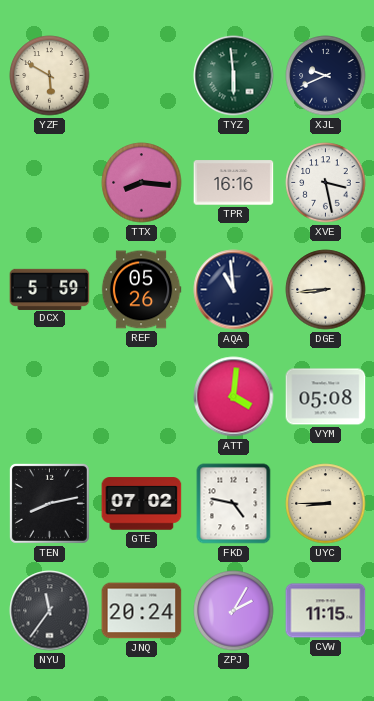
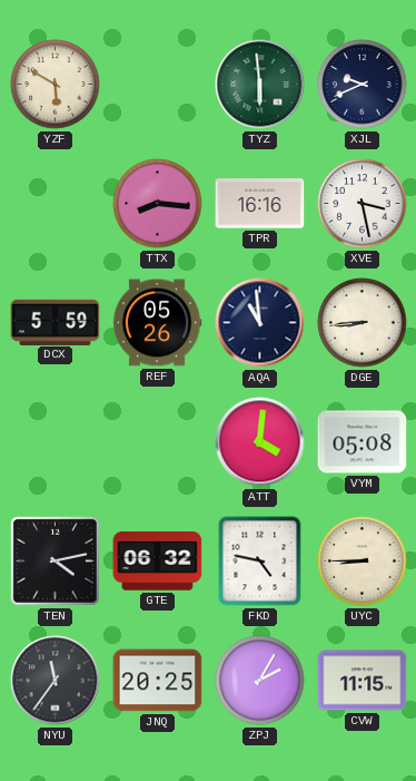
TEN: 8:13 -> 4:13 (55, 560)
GTE: 07:02 -> 06:32 (158, 562)
JNQ: 20:24 -> 20:25 (158, 681)
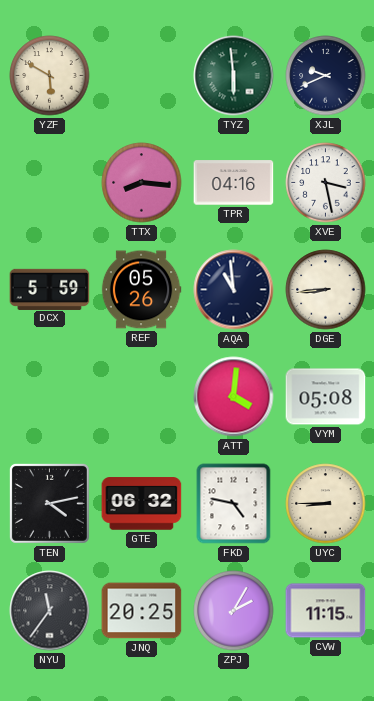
TPR: 16:16 -> 04:16 (234, 183)
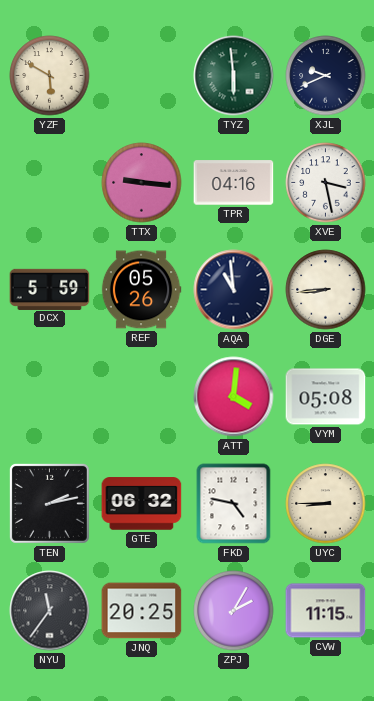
TTX: 8:16 -> 9:16 (142, 183)
TEN: 4:13 -> 2:13 (49, 503)
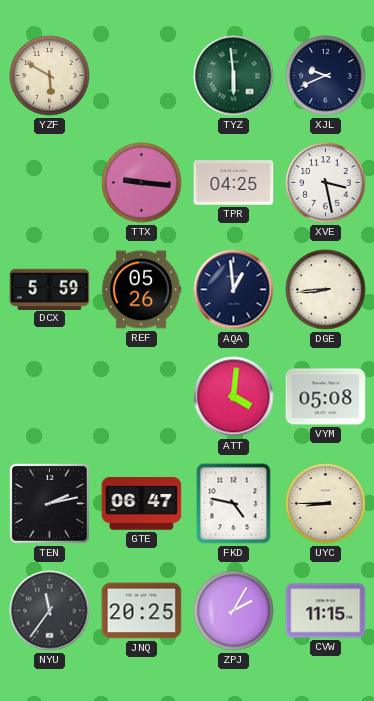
TPR: 04:16 -> 04:25 (234, 183)
AQA: 10:59 -> 12:59 (234, 290)
GTE: 06:32 -> 06:47 (142, 504)
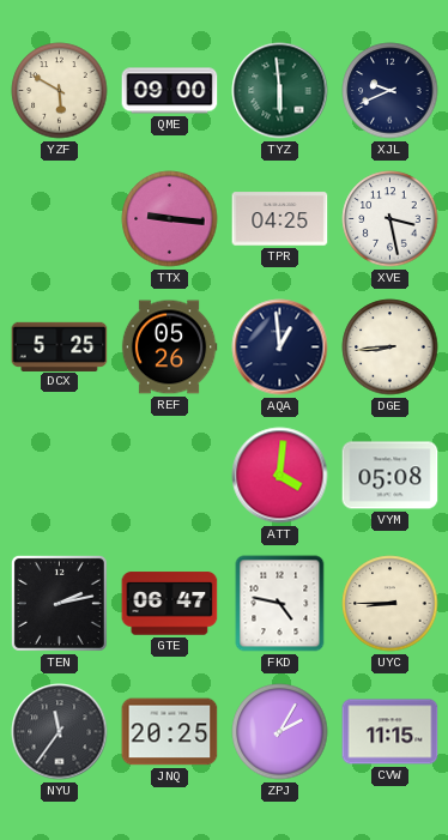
QME: none -> 09:00 (170, 91)
DCX: 5:59 -> 5:25 (60, 346)
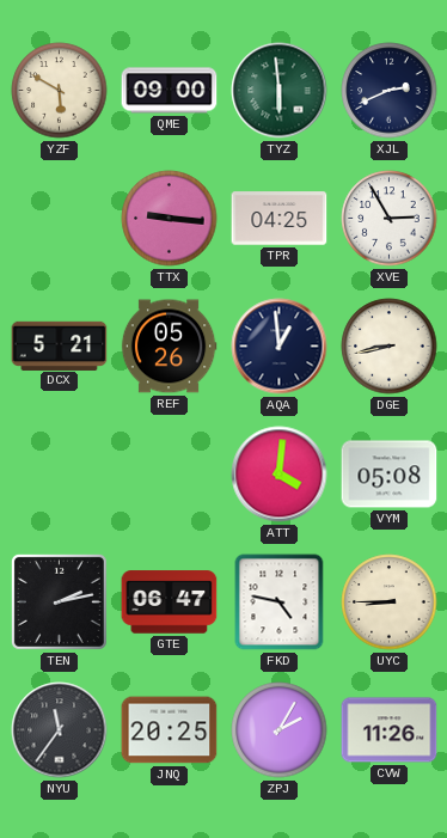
XJL: 9:41 -> 2:41 (390, 91)
XVE: 3:28 -> 2:55 (390, 219)
DCX: 5:25 -> 5:21 (60, 345)
DGE: 8:44 -> 8:43 (390, 347)
CVW: 11:15 -> 11:26 (390, 730)
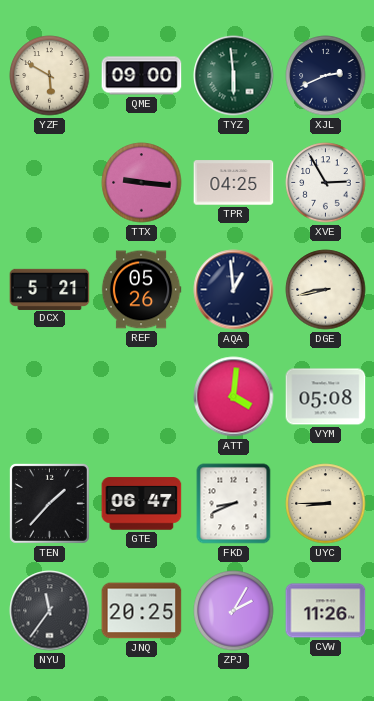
TEN: 2:13 -> 1:37 (49, 503)
FKD: 4:47 -> 8:41 (234, 504)
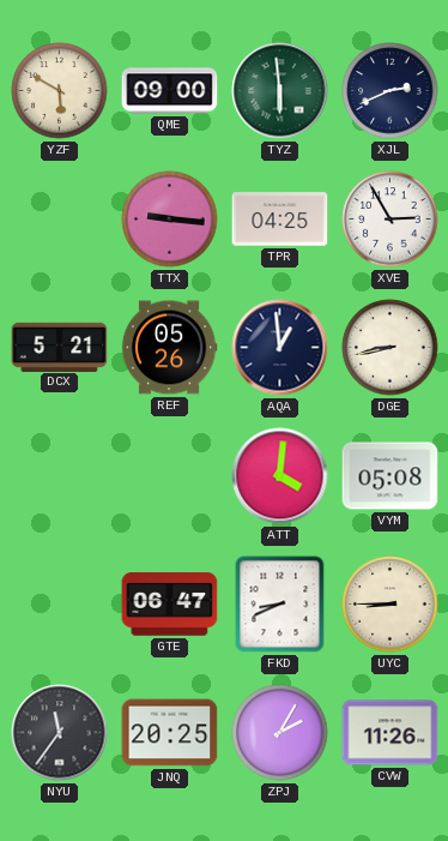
TEN: 1:37 -> none (49, 503)
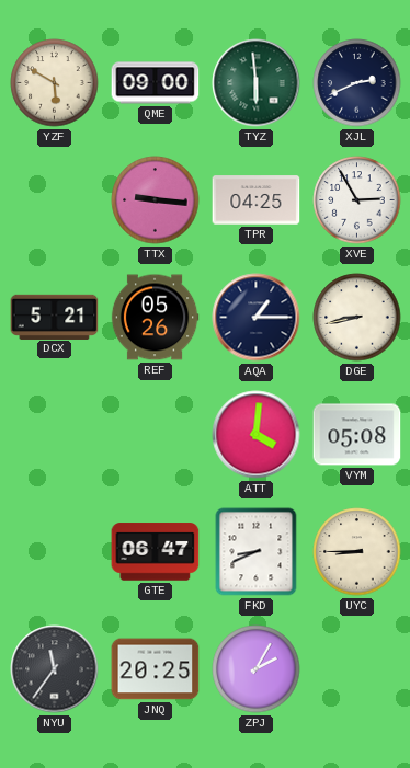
AQA: 12:59 -> 1:15 (257, 318)
CVW: 11:26 -> none (391, 733)
